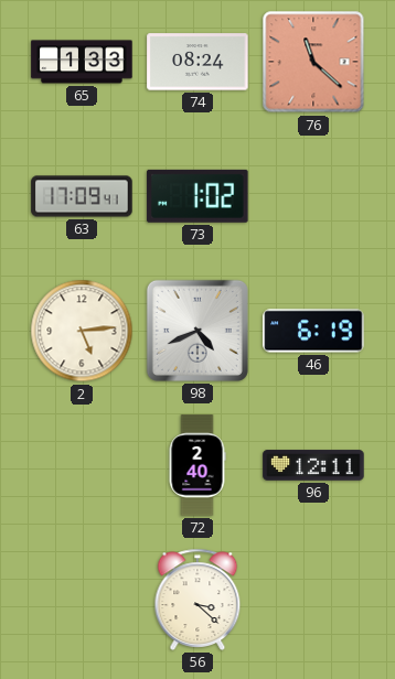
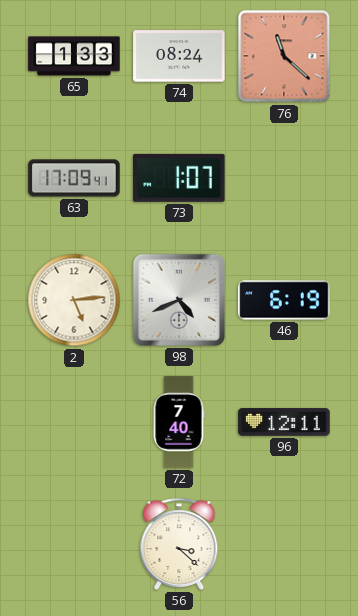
73: 1:02 -> 1:07 (179, 178)
72: 2:40 -> 7:40 (179, 422)
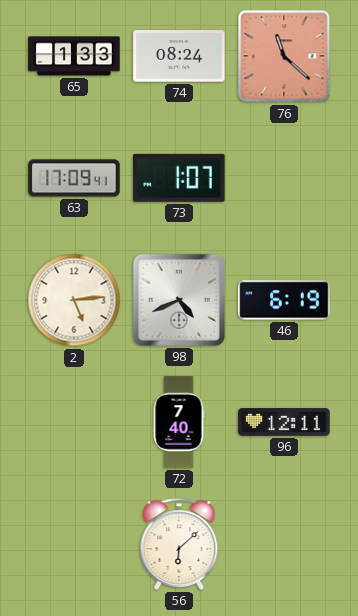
56: 3:22 -> 6:08 (179, 544)
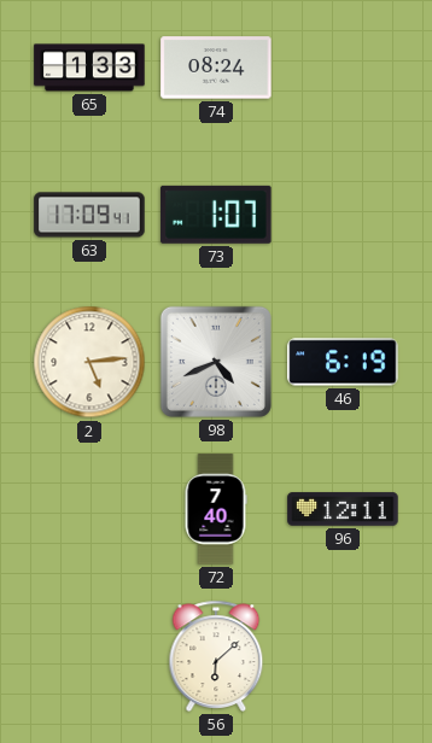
76: 11:22 -> none (284, 56)
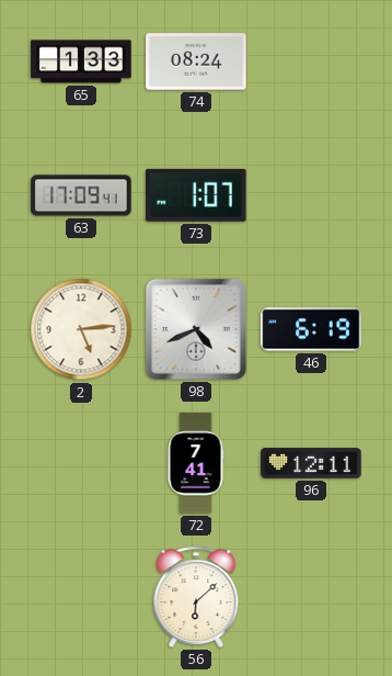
72: 7:40 -> 7:41 (196, 463)
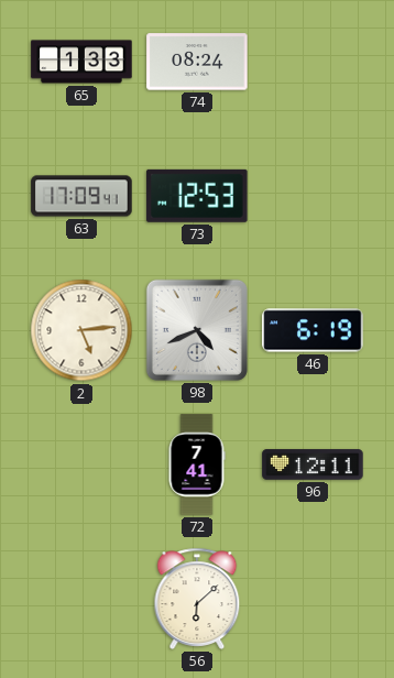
73: 1:07 -> 12:53 (197, 196)
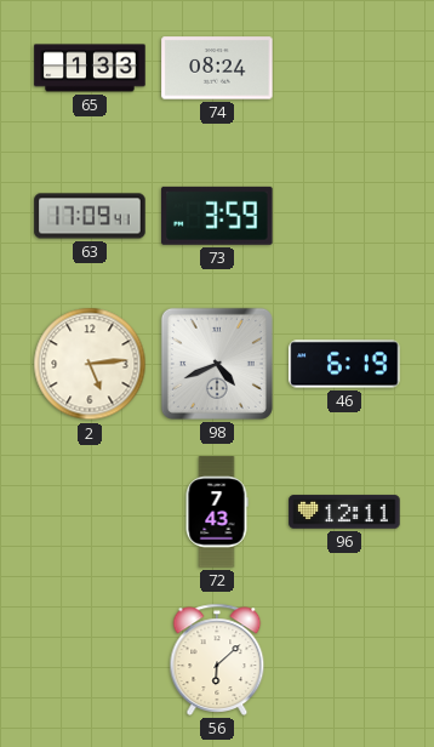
73: 12:53 -> 3:59 (217, 216)
72: 7:41 -> 7:43 (217, 512)
